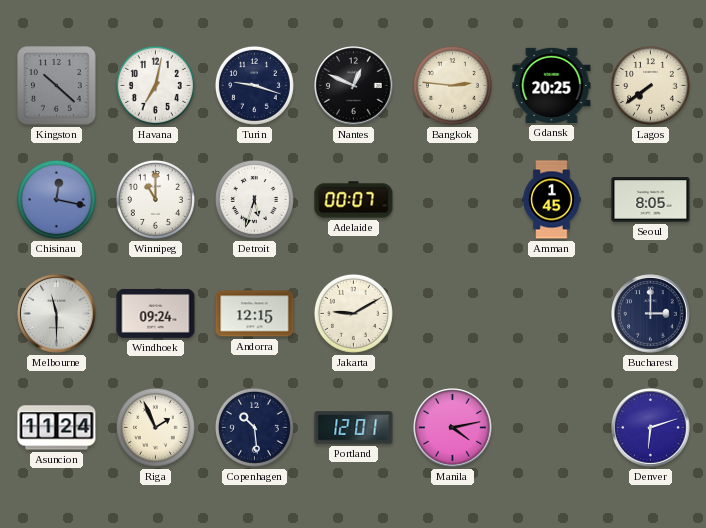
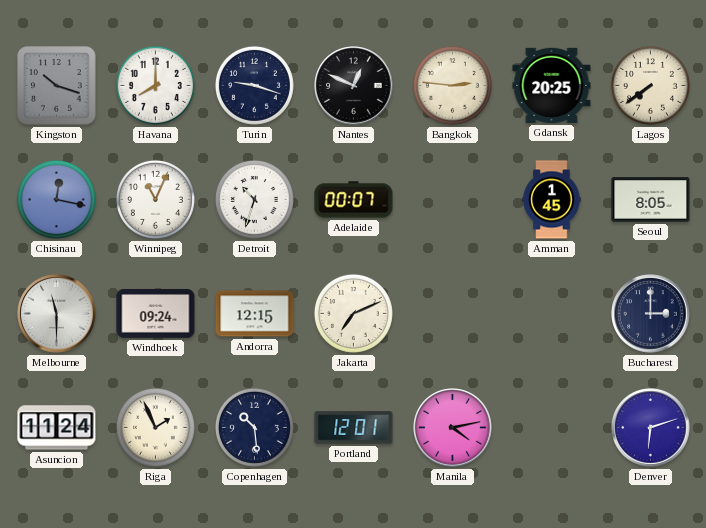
Kingston: 10:22 -> 10:18 (57, 86)
Havana: 7:02 -> 8:00 (155, 85)
Winnipeg: 11:00 -> 11:04 (155, 199)
Detroit: 5:33 -> 10:33 (254, 199)
Jakarta: 9:10 -> 7:11 (353, 313)
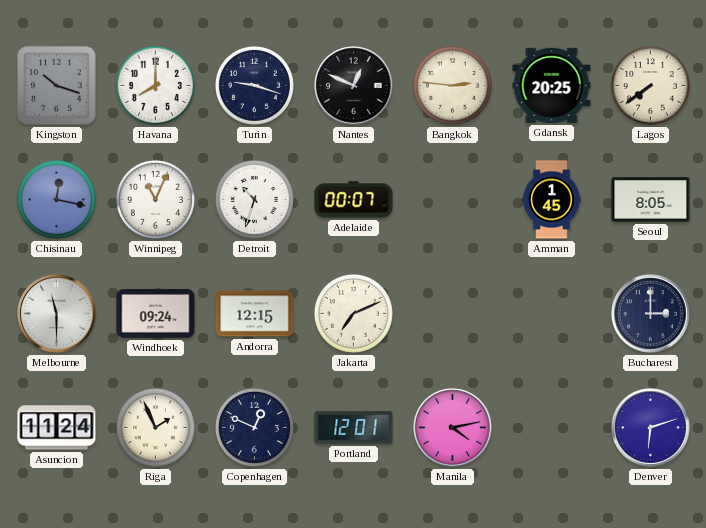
Copenhagen: 10:29 -> 12:49 (254, 427)
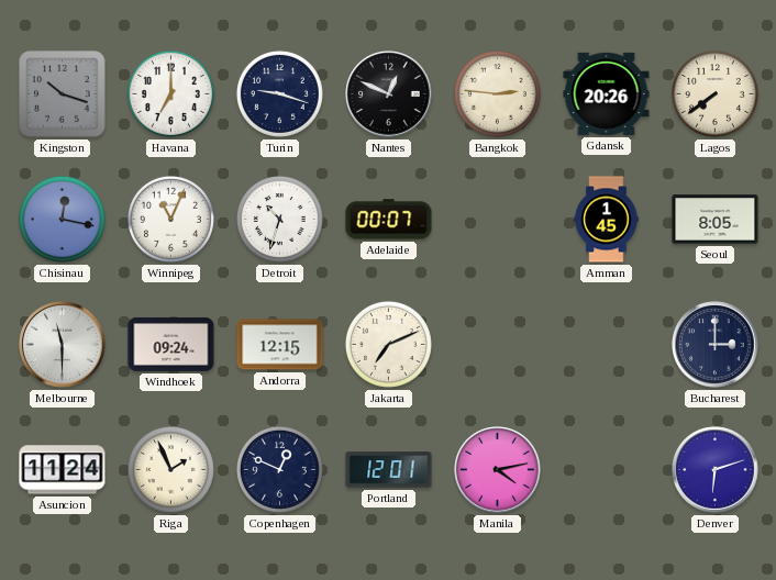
Havana: 8:00 -> 7:00 (170, 93)
Gdansk: 20:25 -> 20:26 (607, 93)
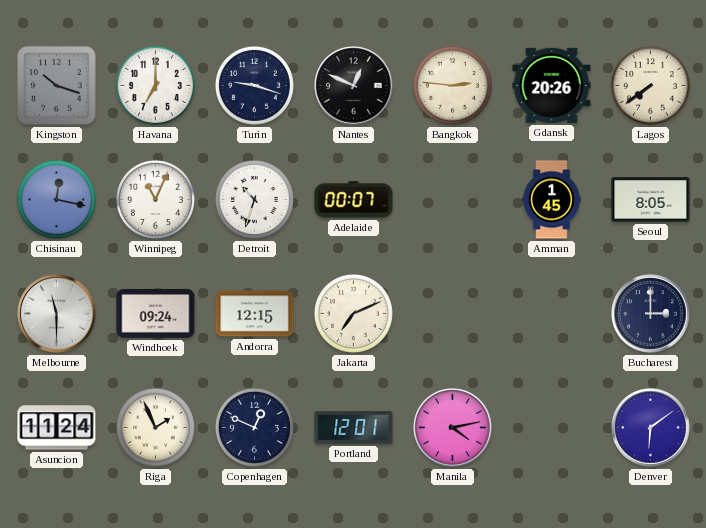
Denver: 6:12 -> 6:09 (651, 428)
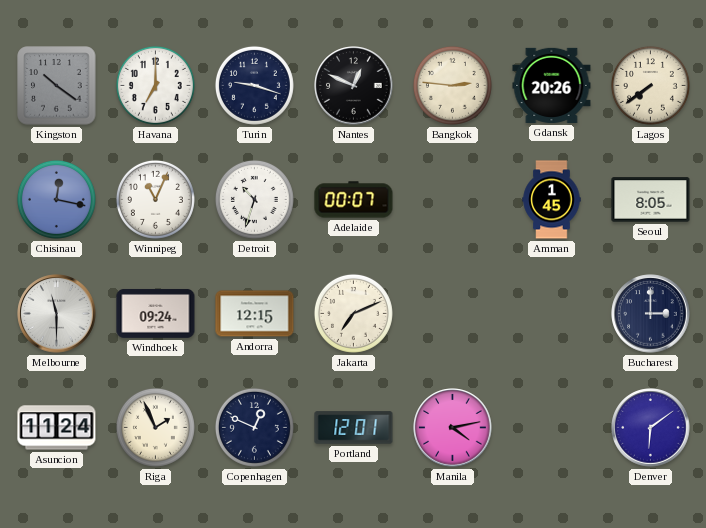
Kingston: 10:18 -> 10:21 (57, 86)
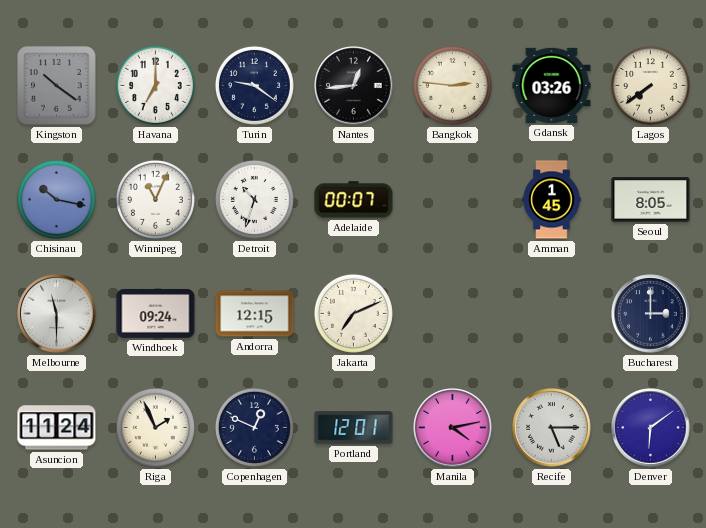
Turin: 9:18 -> 9:21 (254, 85)
Nantes: 12:49 -> 12:44 (354, 86)
Gdansk: 20:26 -> 03:26 (552, 85)
Chisinau: 12:17 -> 10:17 (56, 199)
Recife: none -> 5:15 (552, 428)
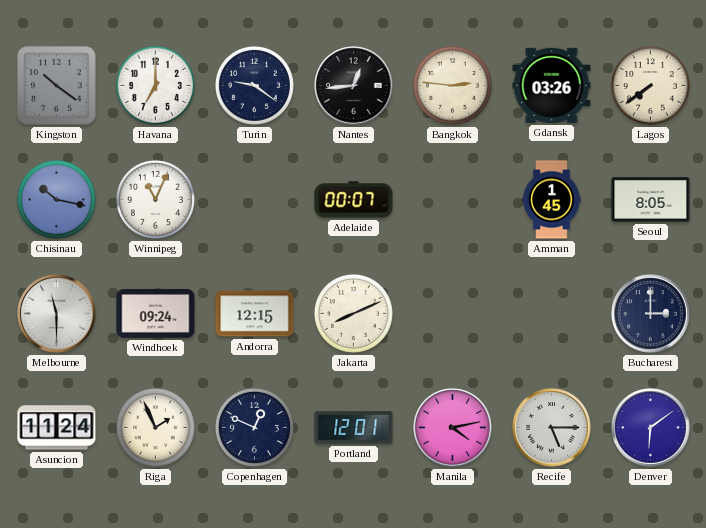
Detroit: 10:33 -> none (254, 199)
Jakarta: 7:11 -> 8:11 (353, 313)
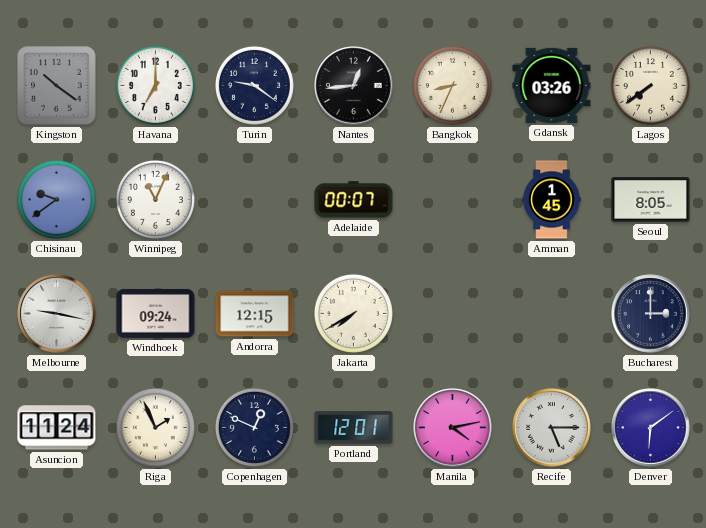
Bangkok: 2:46 -> 8:34 (452, 85)
Chisinau: 10:17 -> 9:39 (56, 199)
Melbourne: 11:30 -> 9:17 (57, 314)
Jakarta: 8:11 -> 7:40 (353, 313)
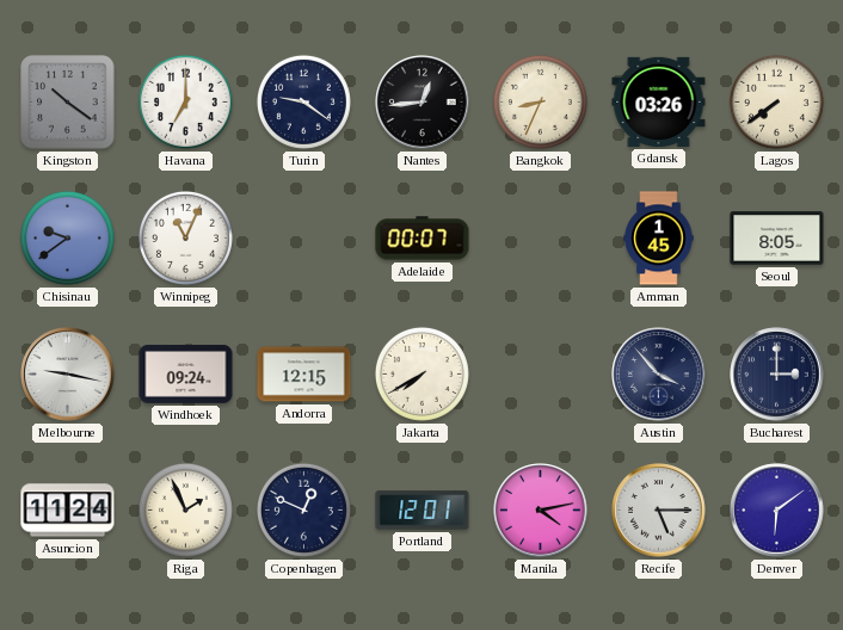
Austin: none -> 3:53 (659, 375)
